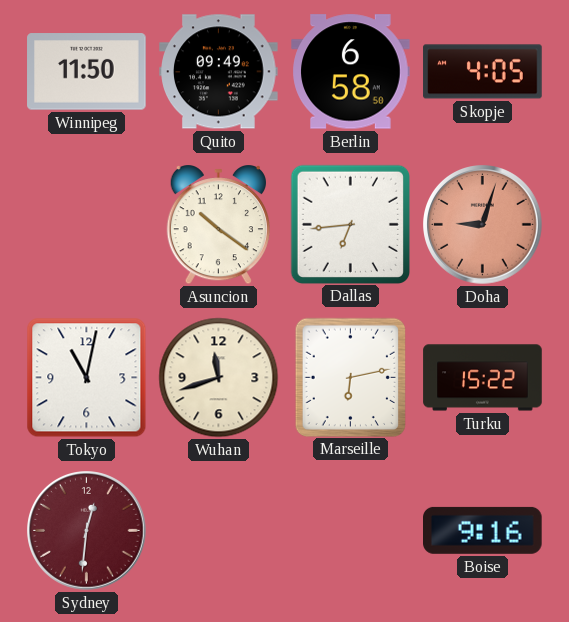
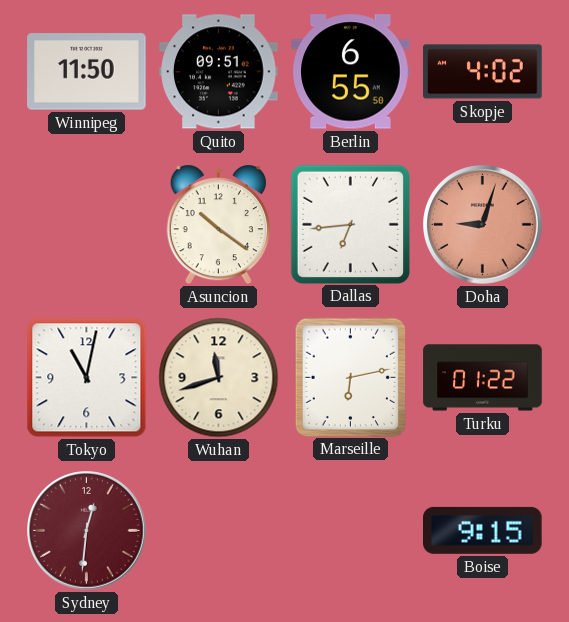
Quito: 09:49 -> 09:51 (219, 72)
Berlin: 6:58 -> 6:55 (351, 72)
Skopje: 4:05 -> 4:02 (483, 72)
Turku: 15:22 -> 01:22 (483, 378)
Boise: 9:16 -> 9:15 (483, 530)
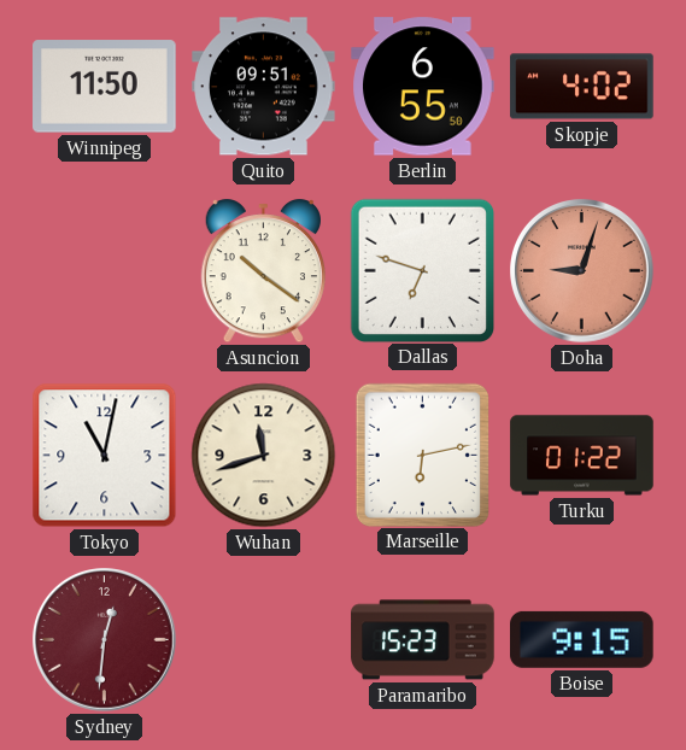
Dallas: 6:44 -> 6:48 (422, 270)
Paramaribo: none -> 15:23 (423, 640)
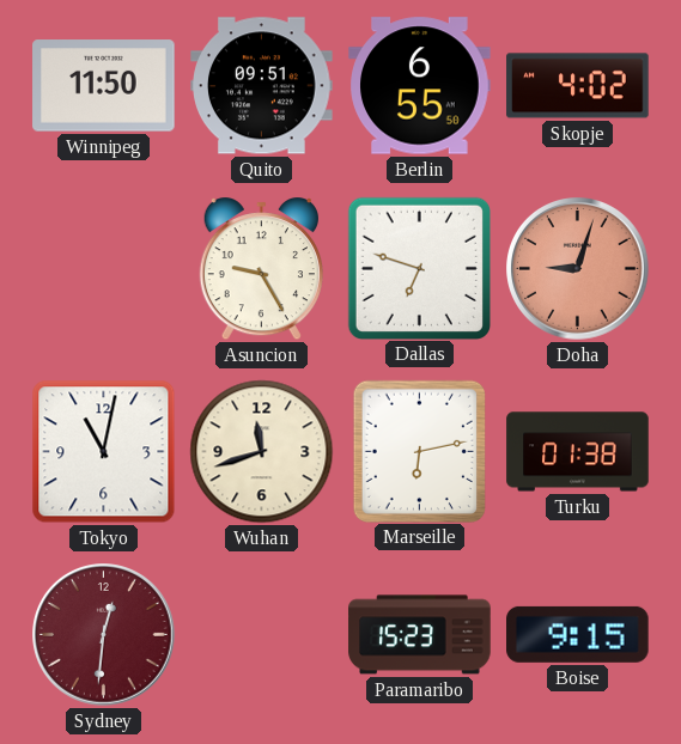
Asuncion: 10:21 -> 9:25 (261, 270)
Turku: 01:22 -> 01:38 (578, 452)
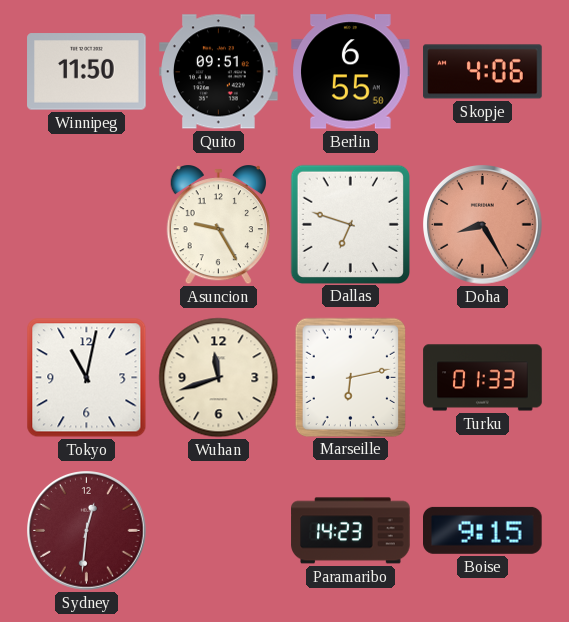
Skopje: 4:02 -> 4:06 (483, 72)
Doha: 9:03 -> 8:25 (483, 225)
Turku: 01:38 -> 01:33 (483, 378)
Paramaribo: 15:23 -> 14:23 (351, 531)
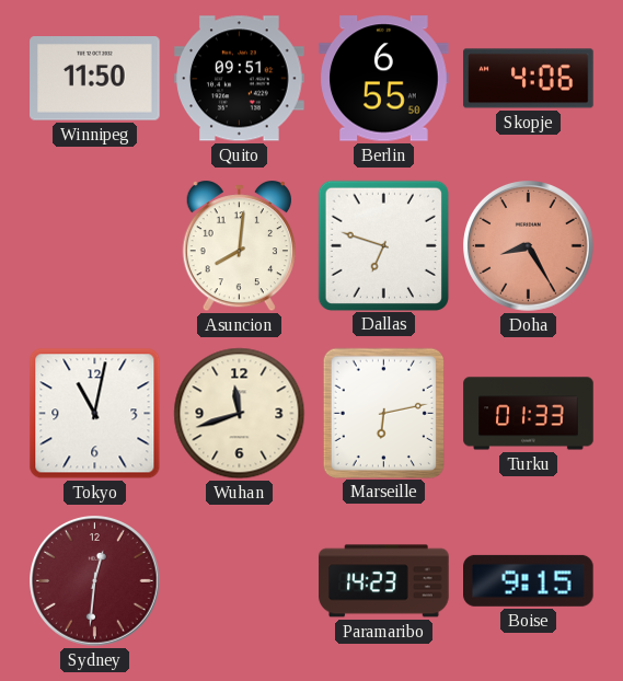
Asuncion: 9:25 -> 8:01 (239, 247)
